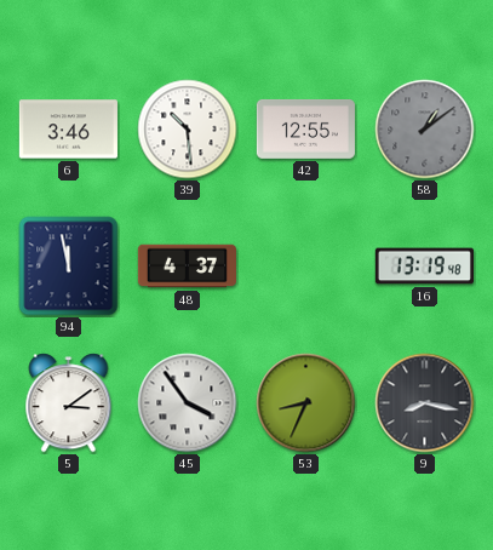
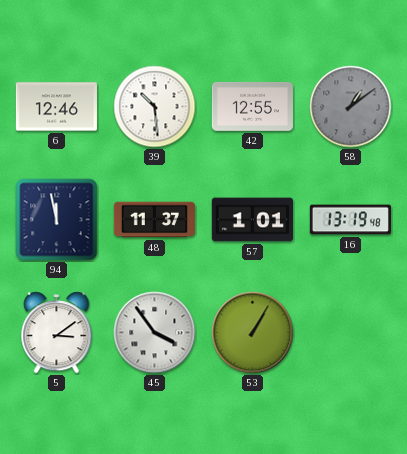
6: 3:46 -> 12:46 (56, 107)
48: 4:37 -> 11:37 (154, 220)
57: none -> 1:01 (252, 220)
53: 8:34 -> 1:05 (253, 333)
9: 8:17 -> none (425, 403)
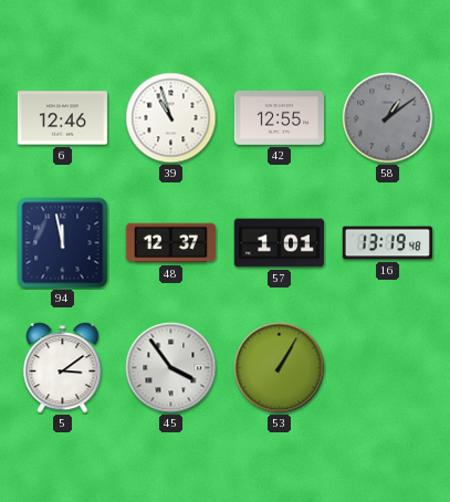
39: 10:29 -> 10:57 (171, 118)
48: 11:37 -> 12:37 (170, 243)
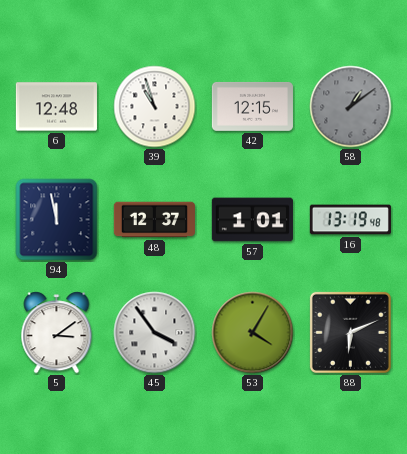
6: 12:46 -> 12:48 (56, 107)
42: 12:55 -> 12:15 (252, 106)
53: 1:05 -> 4:05 (253, 333)
88: none -> 6:11 (350, 332)
